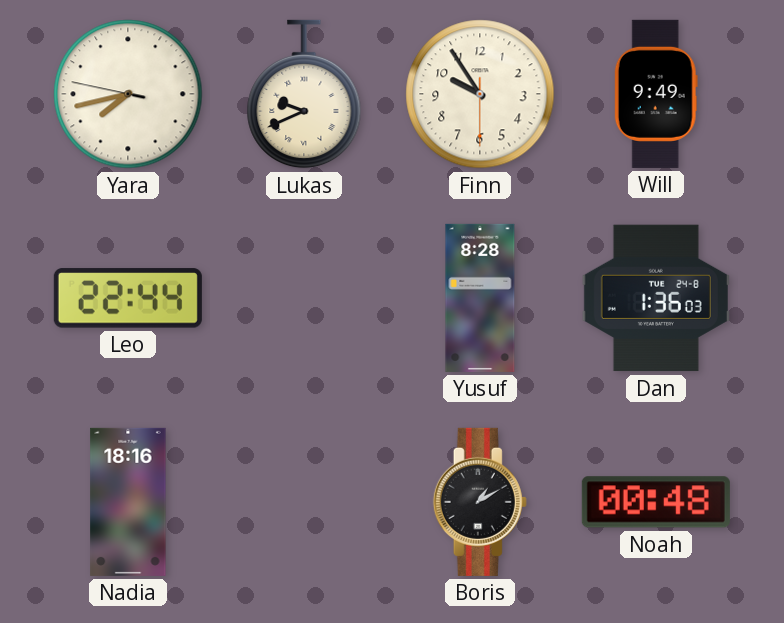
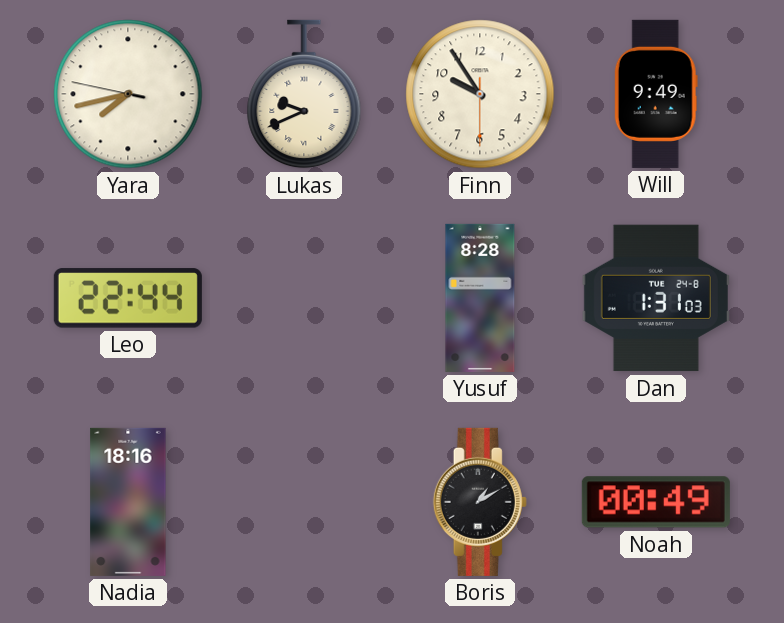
Dan: 1:36 -> 1:31 (656, 298)
Noah: 00:48 -> 00:49 (656, 502)
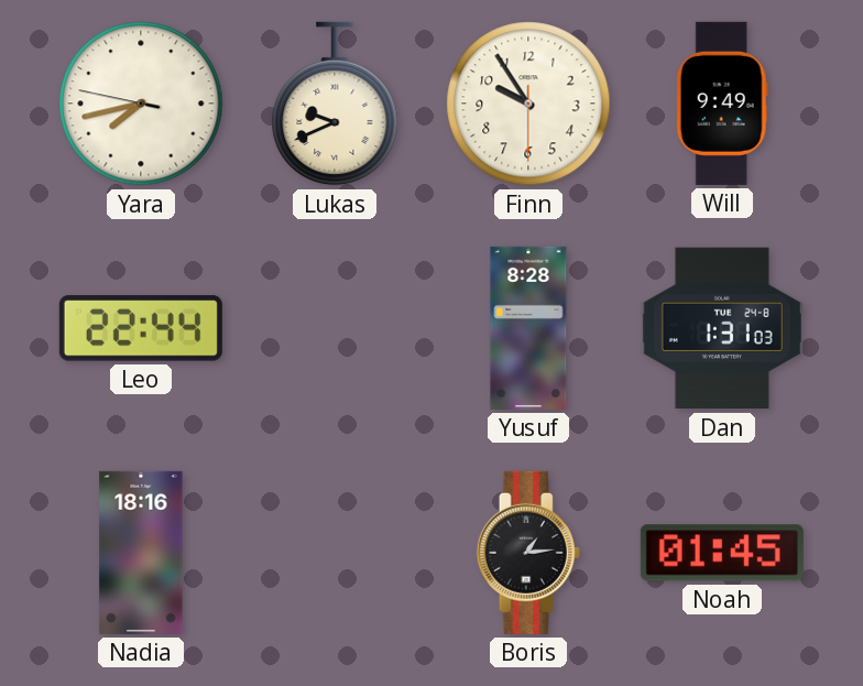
Boris: 1:10 -> 1:14 (528, 553)
Noah: 00:49 -> 01:45 (722, 553)
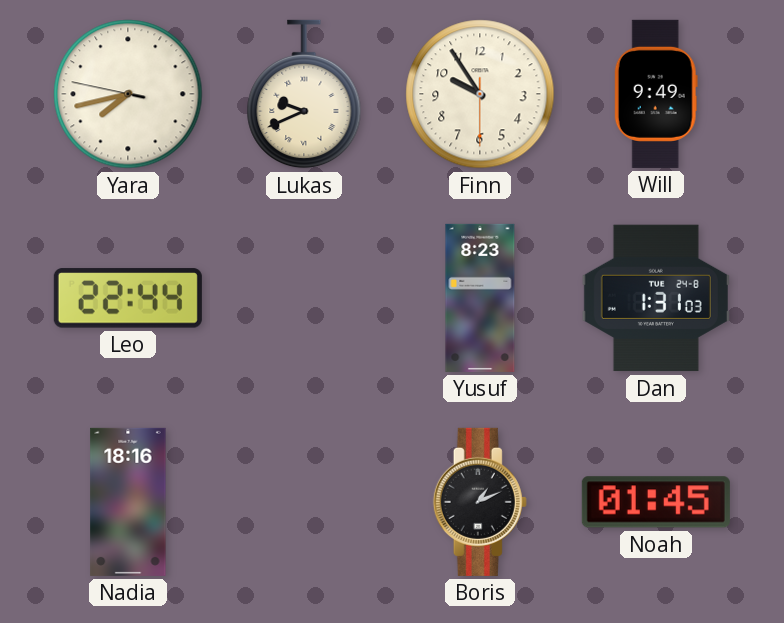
Yusuf: 8:28 -> 8:23 (480, 298)
Boris: 1:14 -> 1:11 (480, 502)
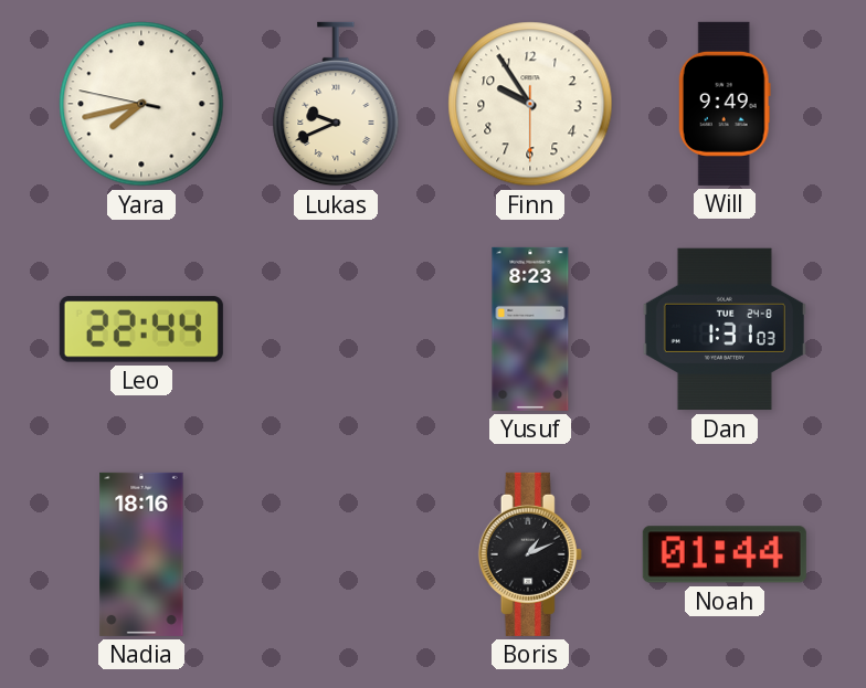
Noah: 01:45 -> 01:44 (725, 554)
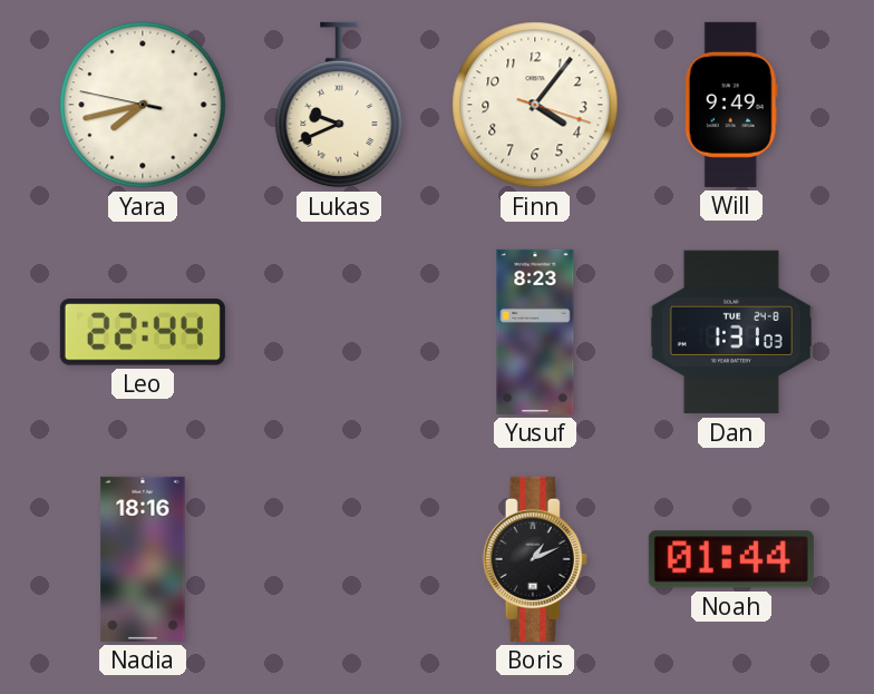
Finn: 9:54 -> 4:06 (535, 105)
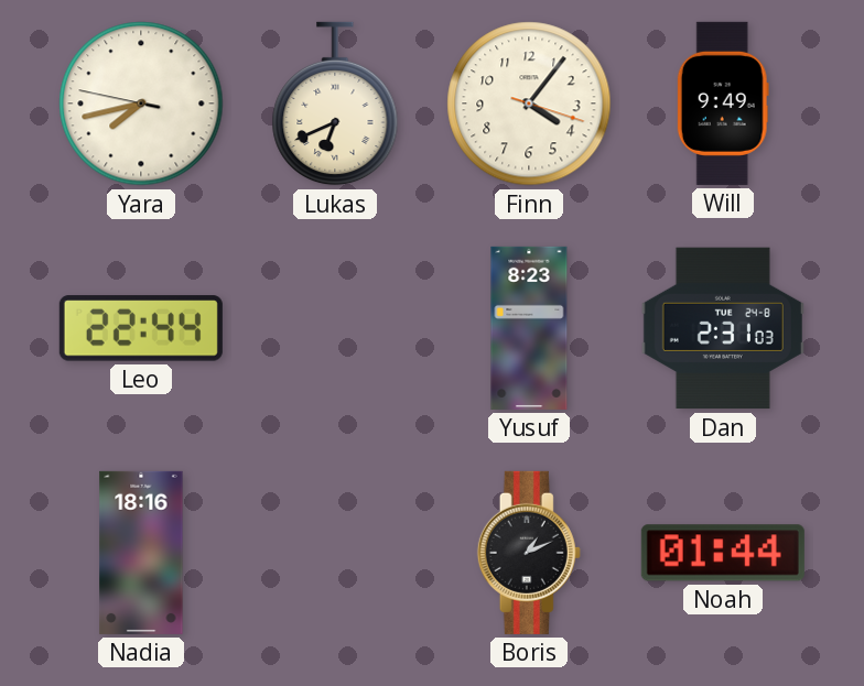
Lukas: 9:41 -> 6:41 (335, 104)
Dan: 1:31 -> 2:31 (723, 328)
